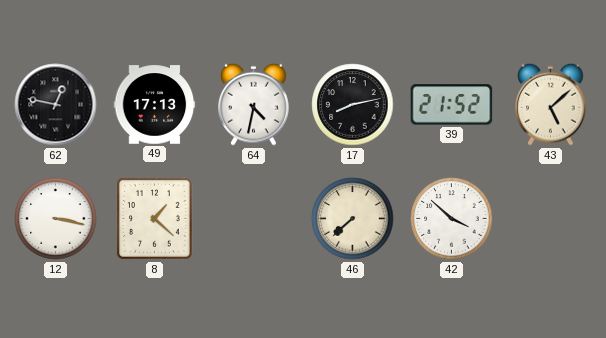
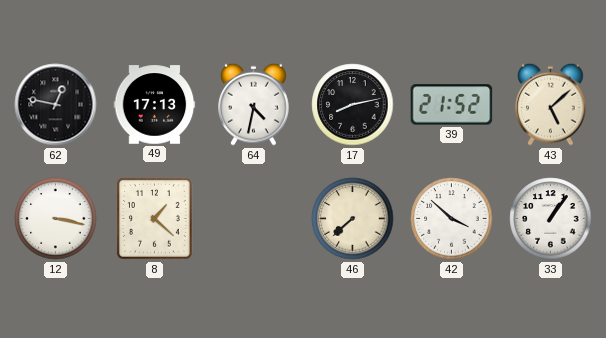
33: none -> 1:06 (551, 219)
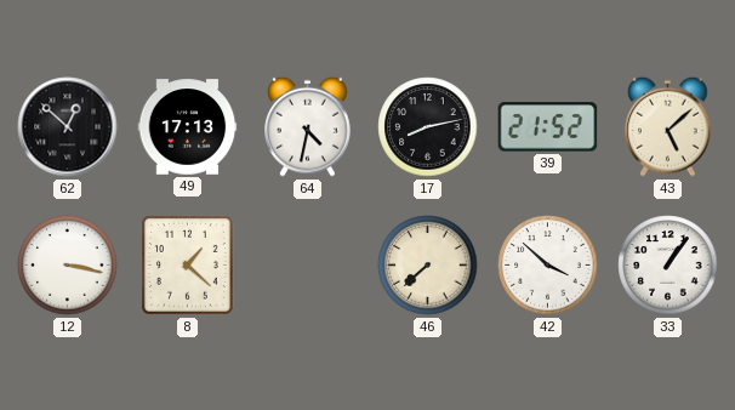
62: 12:47 -> 12:52 (68, 127)
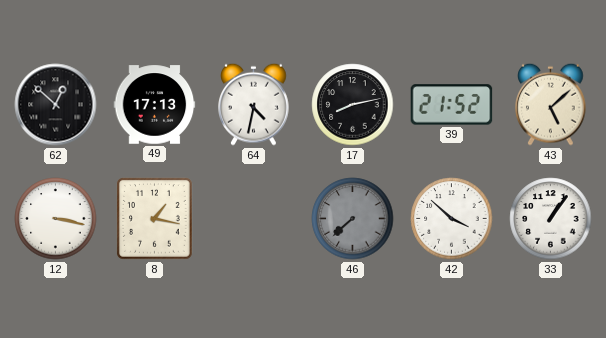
8: 1:22 -> 1:17 (155, 219)
46 dial: cream -> grey (353, 219)
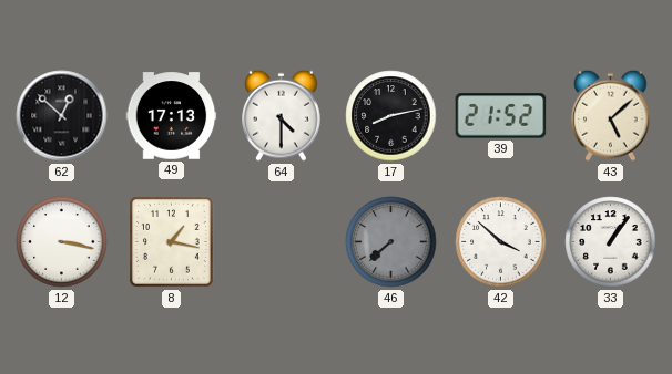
64: 4:32 -> 4:30 (282, 115)
